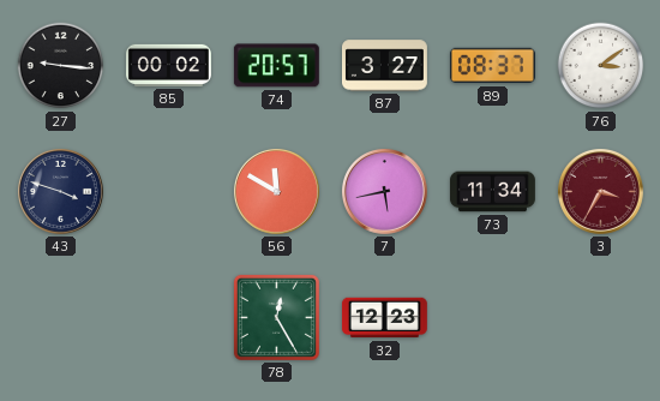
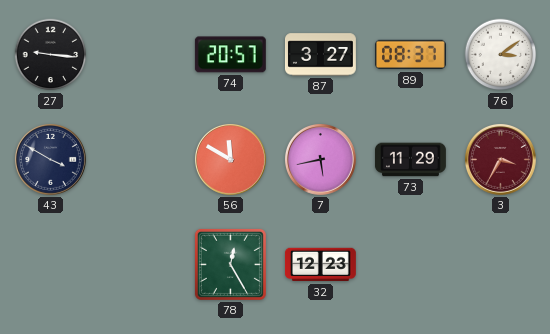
85: 00:02 -> none (169, 65)
43: 3:48 -> 3:50 (50, 159)
73: 11:34 -> 11:29 (410, 160)
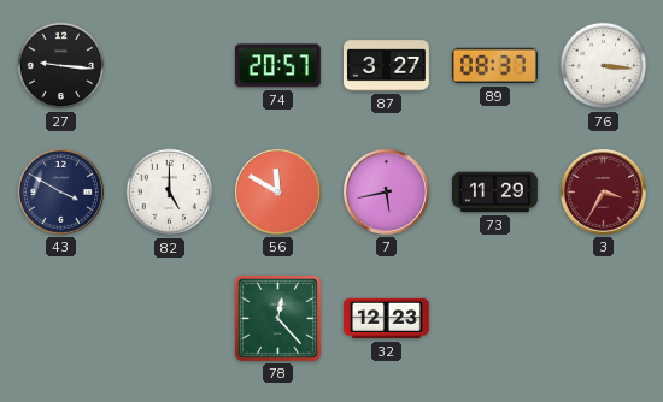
76: 3:09 -> 3:16 (604, 66)
82: none -> 5:00 (170, 193)
78: 12:25 -> 12:23 (277, 318)
